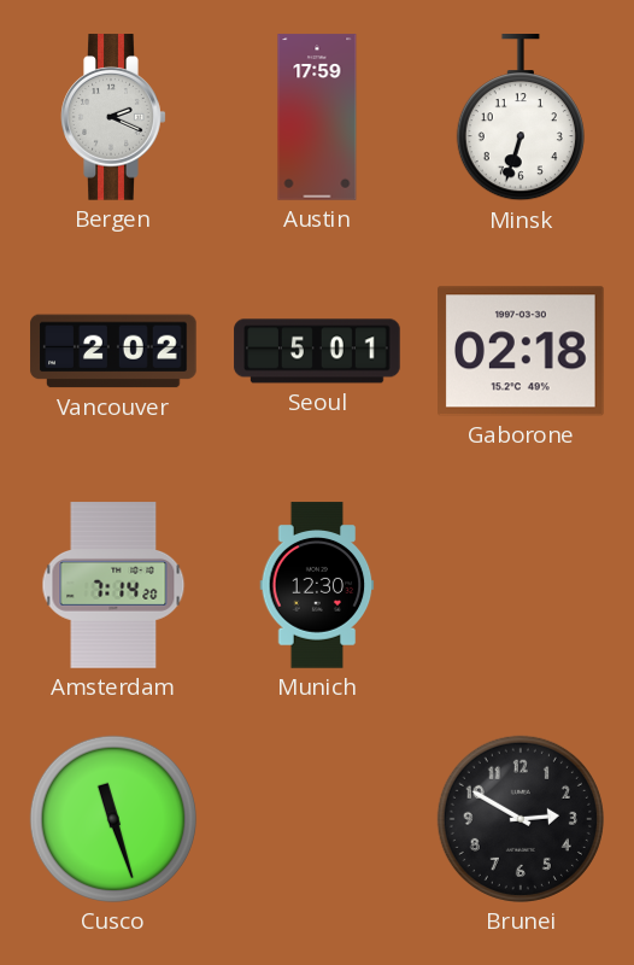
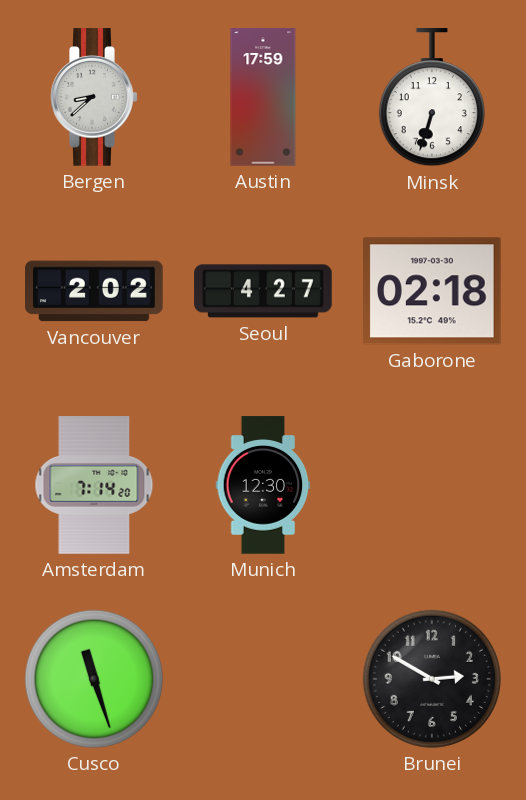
Bergen: 2:19 -> 8:38 (94, 97)
Seoul: 5:01 -> 4:27 (263, 291)
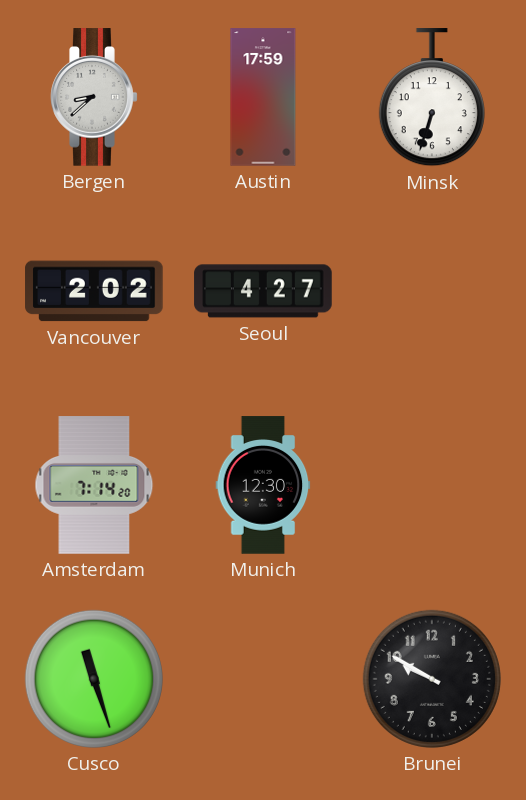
Gaborone: 02:18 -> none (433, 291)
Brunei: 2:50 -> 9:50 (432, 679)
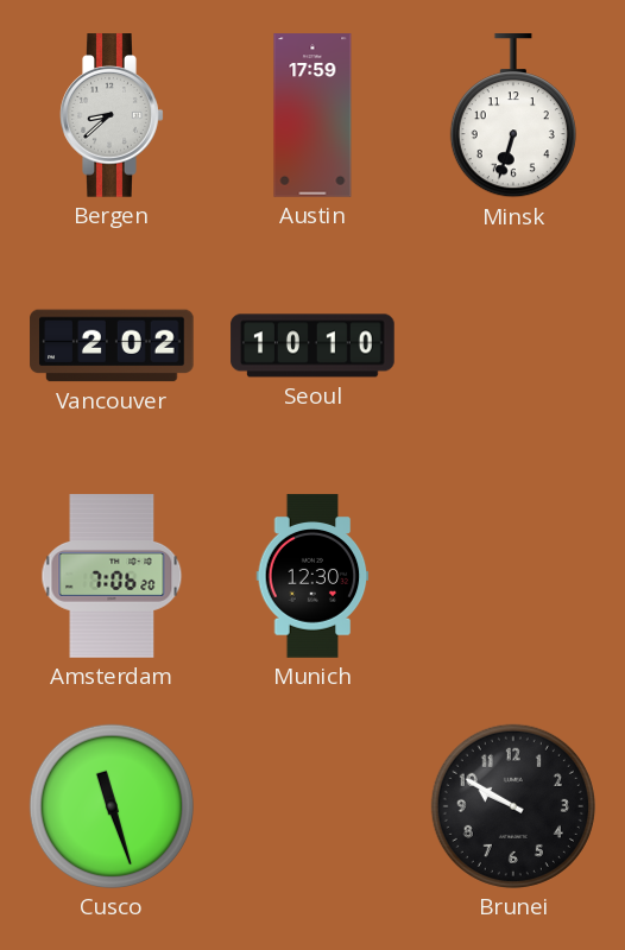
Seoul: 4:27 -> 10:10 (312, 346)
Amsterdam: 7:14 -> 7:06 (112, 576)
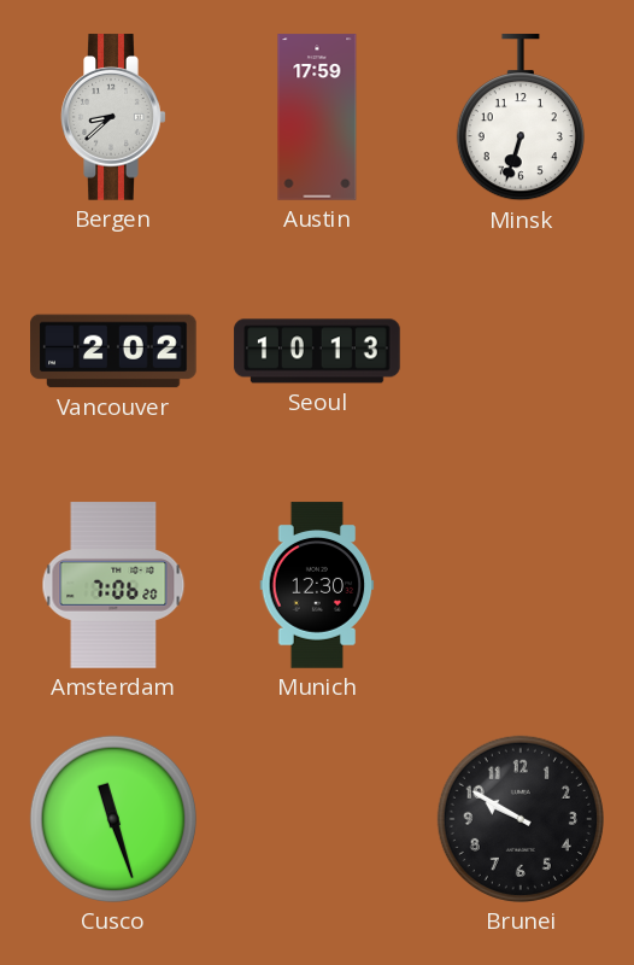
Seoul: 10:10 -> 10:13 (317, 351)
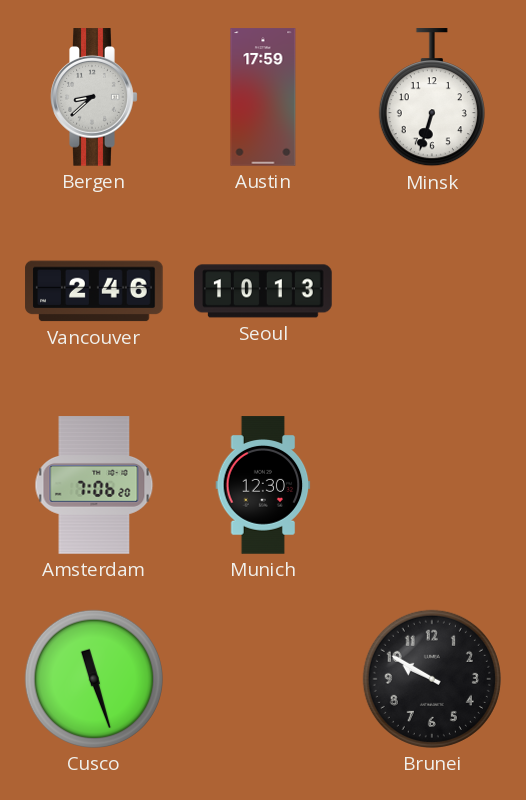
Vancouver: 2:02 -> 2:46 (94, 291)
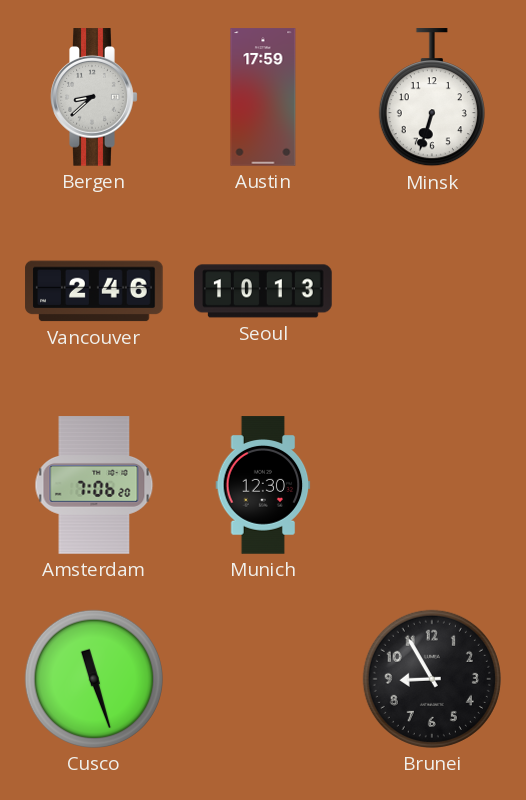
Brunei: 9:50 -> 8:55 (432, 679)
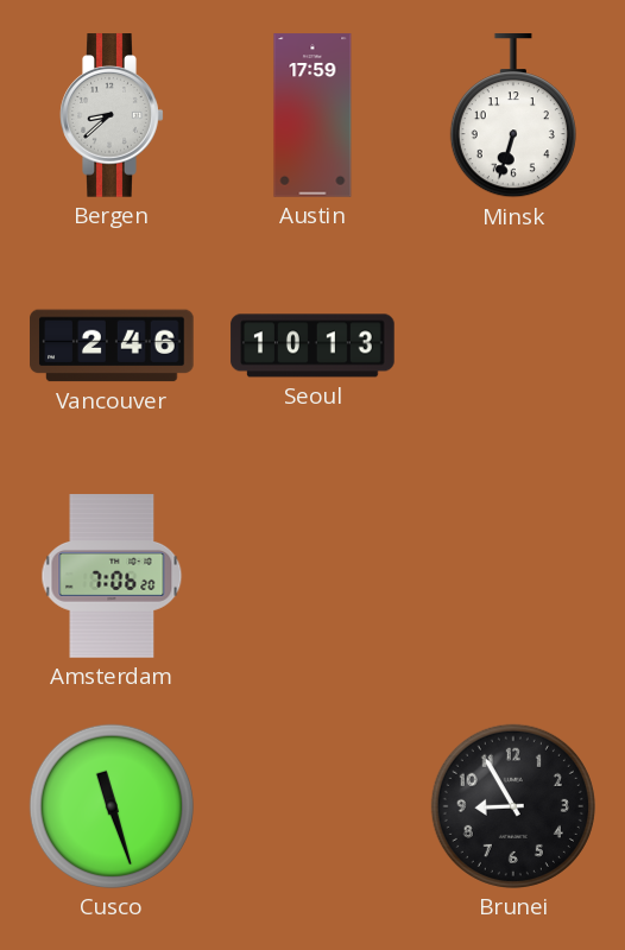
Munich: 12:30 -> none (263, 485)
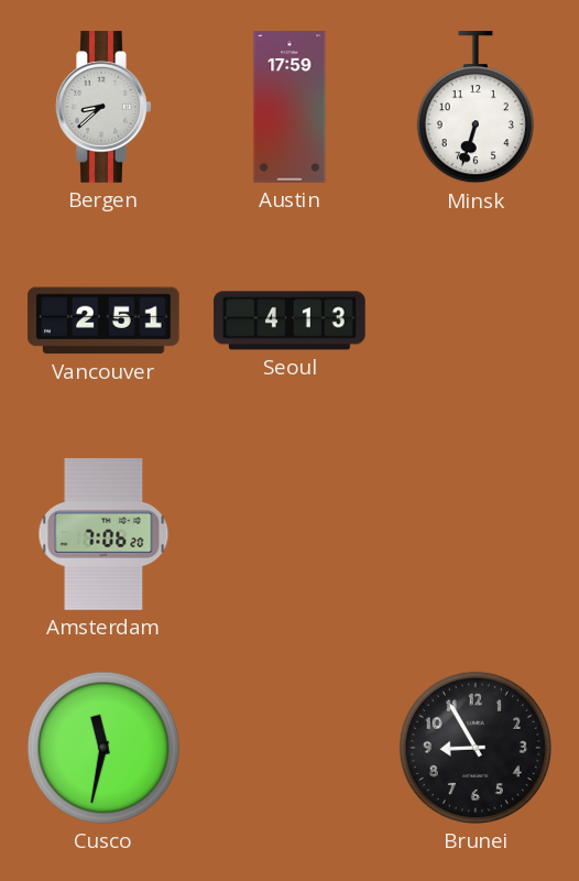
Vancouver: 2:46 -> 2:51 (103, 320)
Seoul: 10:13 -> 4:13 (289, 320)
Cusco: 11:27 -> 11:32 (103, 748)
